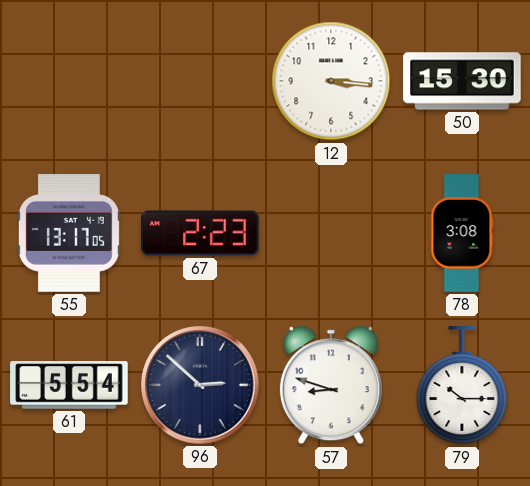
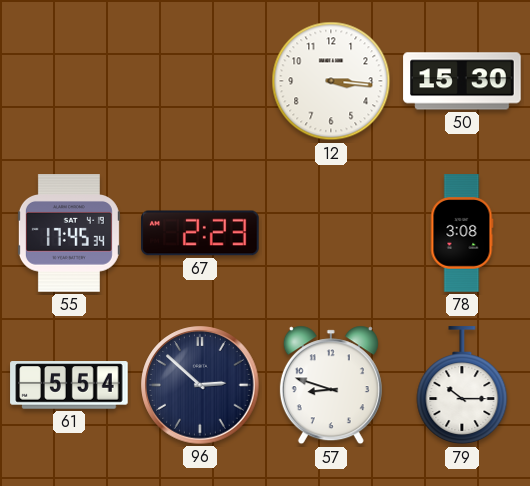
55: 13:17 -> 17:45 (69, 233)
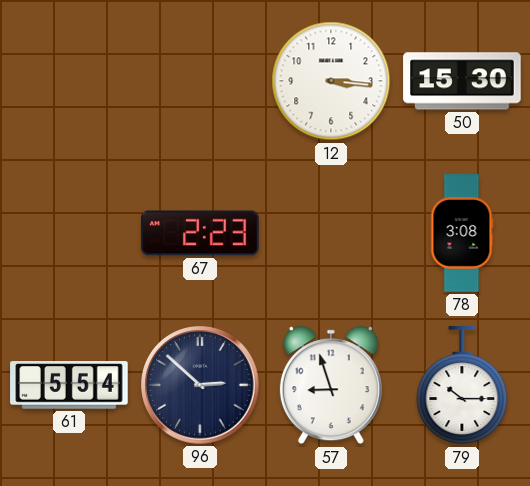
55: 17:45 -> none (69, 233)
57: 8:48 -> 8:57 (331, 385)
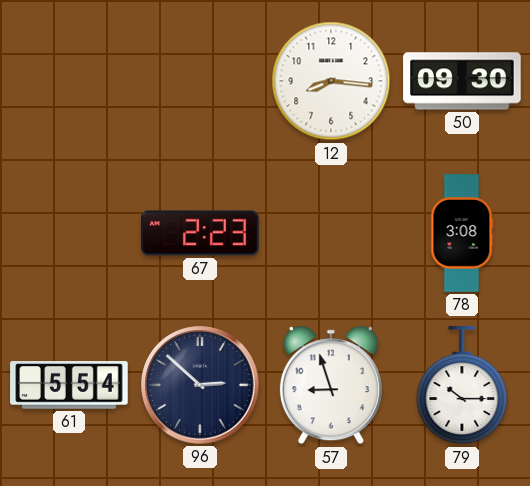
12: 3:16 -> 8:16 (331, 81)
50: 15:30 -> 09:30 (462, 81)
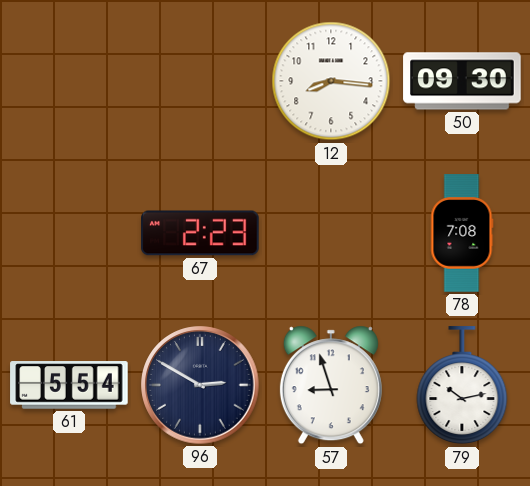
78: 3:08 -> 7:08 (462, 233)
96: 2:52 -> 2:50 (200, 385)
79: 10:15 -> 10:13 (462, 386)
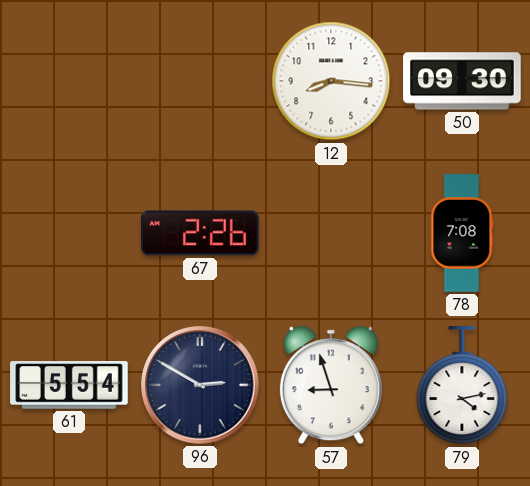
67: 2:23 -> 2:26 (200, 233)
79: 10:13 -> 4:13 (462, 386)
